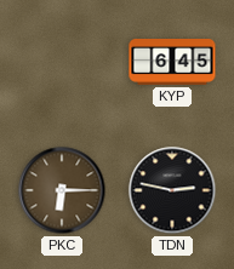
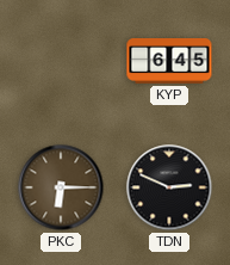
TDN: 2:47 -> 2:49 (169, 187)
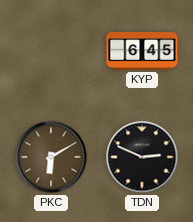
PKC: 6:15 -> 6:10 (51, 157)
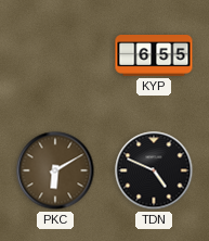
KYP: 6:45 -> 6:55 (154, 55)
TDN: 2:49 -> 4:49 (154, 170)
